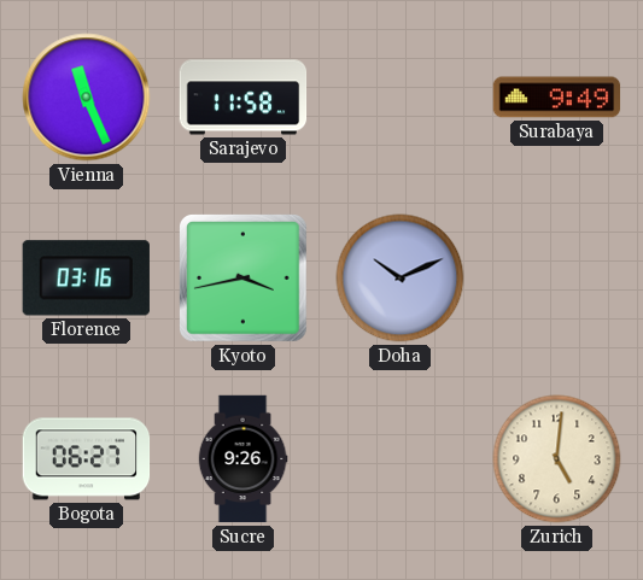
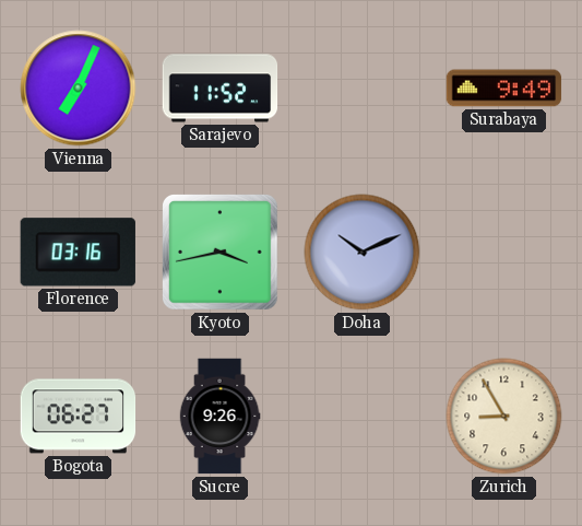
Vienna: 11:26 -> 7:04 (79, 89)
Sarajevo: 11:58 -> 11:52 (221, 89)
Zurich: 5:01 -> 8:55 (504, 417)
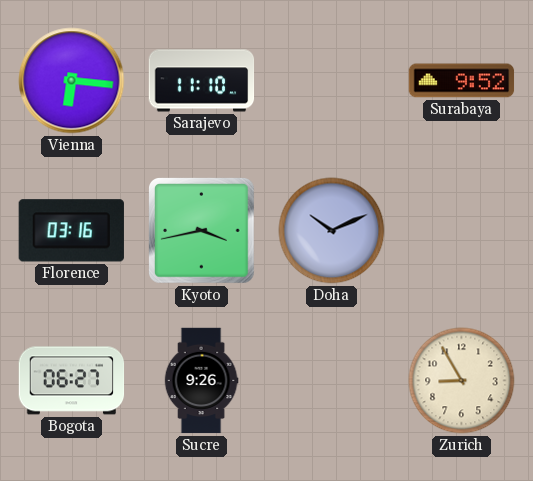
Vienna: 7:04 -> 6:16 (72, 81)
Sarajevo: 11:52 -> 11:10 (202, 81)
Surabaya: 9:49 -> 9:52 (462, 81)
